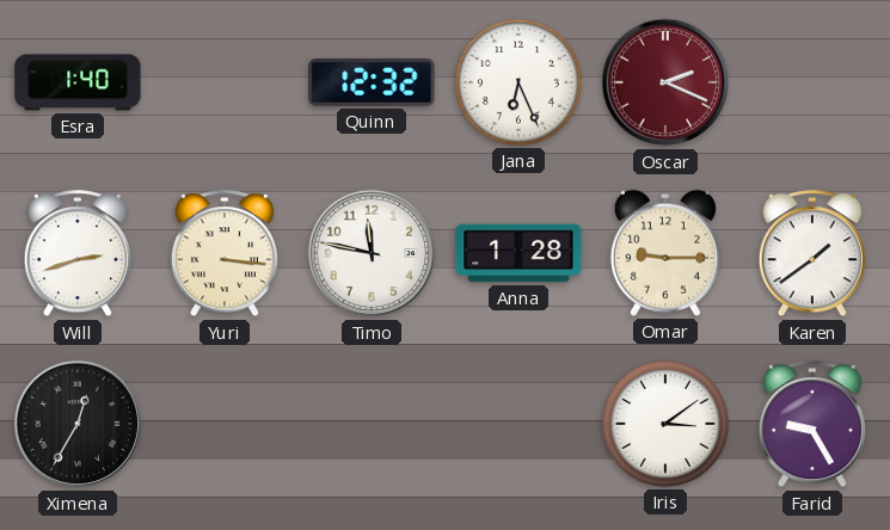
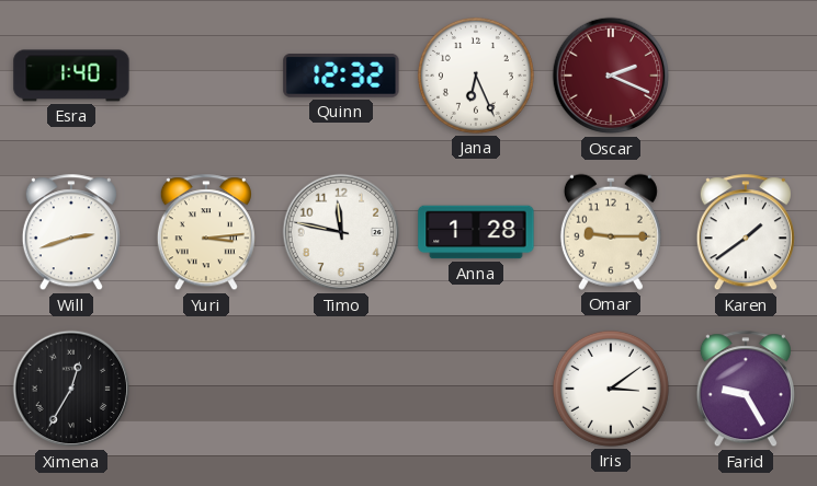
Yuri: 3:16 -> 3:14 (206, 233)
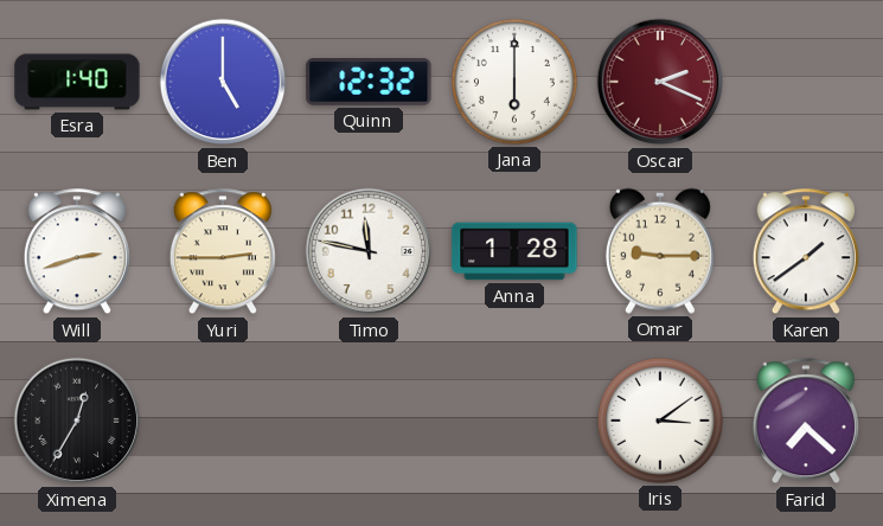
Ben: none -> 5:00 (223, 82)
Jana: 6:26 -> 6:00 (514, 82)
Yuri: 3:14 -> 2:45 (223, 252)
Farid: 9:25 -> 7:22 (806, 422)
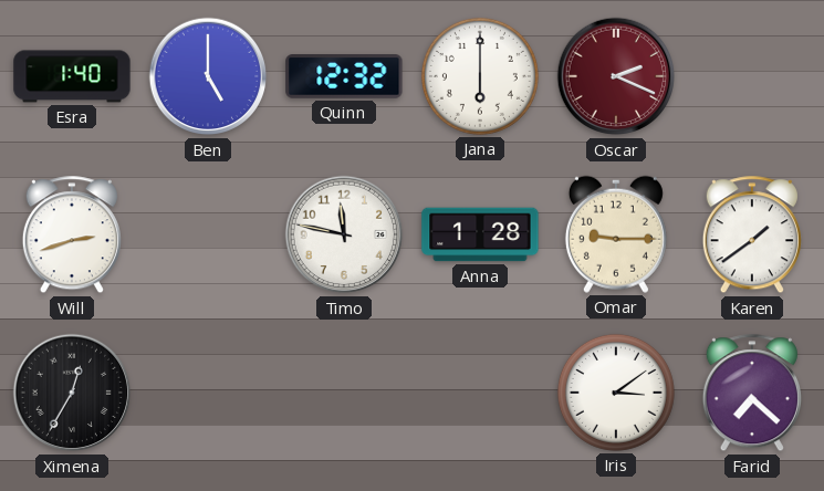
Yuri: 2:45 -> none (223, 252)
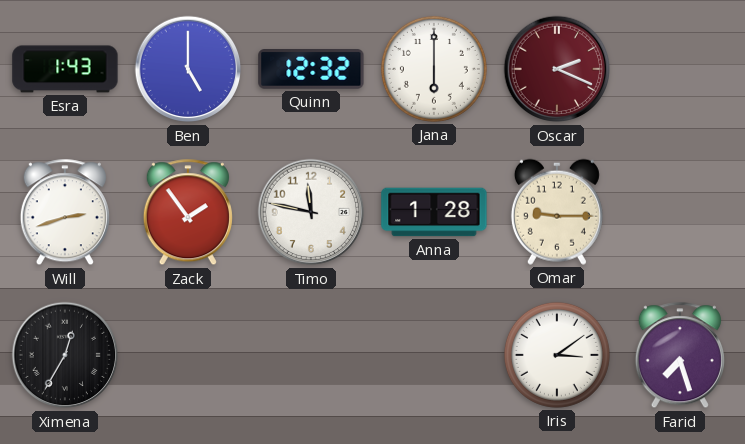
Esra: 1:40 -> 1:43 (65, 69)
Zack: none -> 1:54 (188, 213)
Karen: 1:39 -> none (752, 236)
Farid: 7:22 -> 7:27 (680, 356)
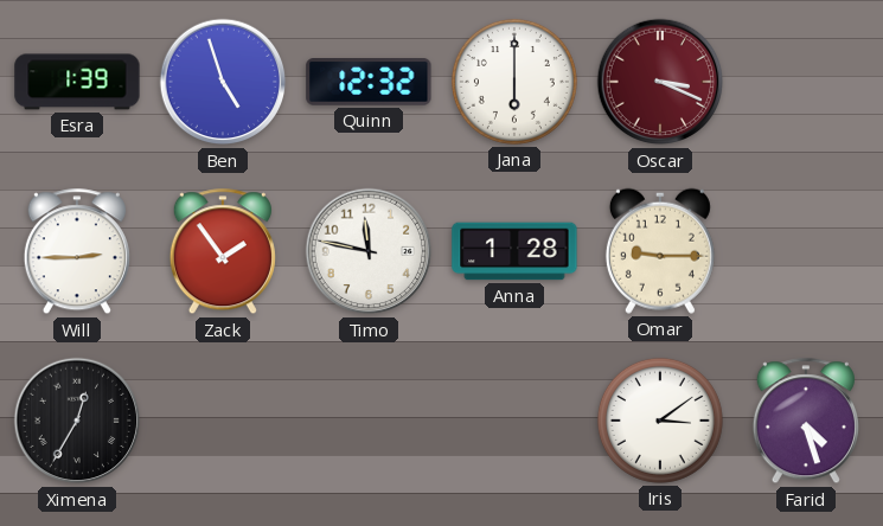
Esra: 1:43 -> 1:39 (77, 82)
Ben: 5:00 -> 4:57 (223, 82)
Oscar: 2:19 -> 3:19 (660, 82)
Will: 2:42 -> 2:45 (77, 252)
Farid: 7:27 -> 4:27 (806, 422)
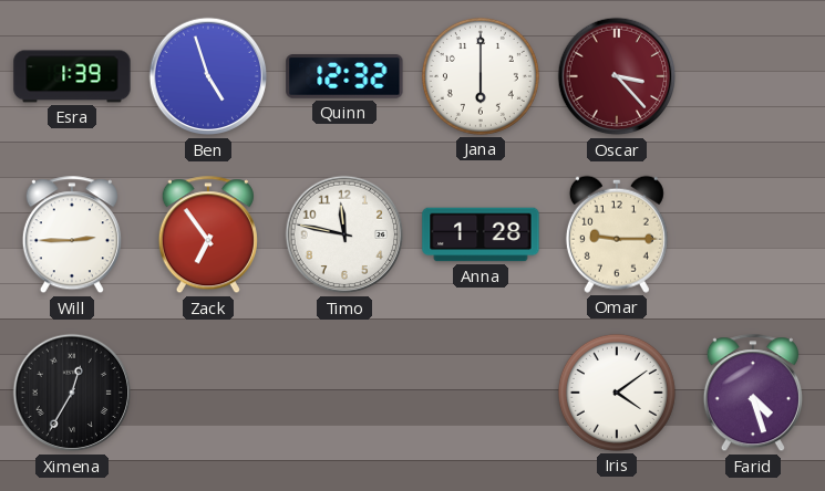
Oscar: 3:19 -> 3:23 (617, 76)
Zack: 1:54 -> 6:54 (208, 236)
Iris: 3:09 -> 4:09 (617, 393)
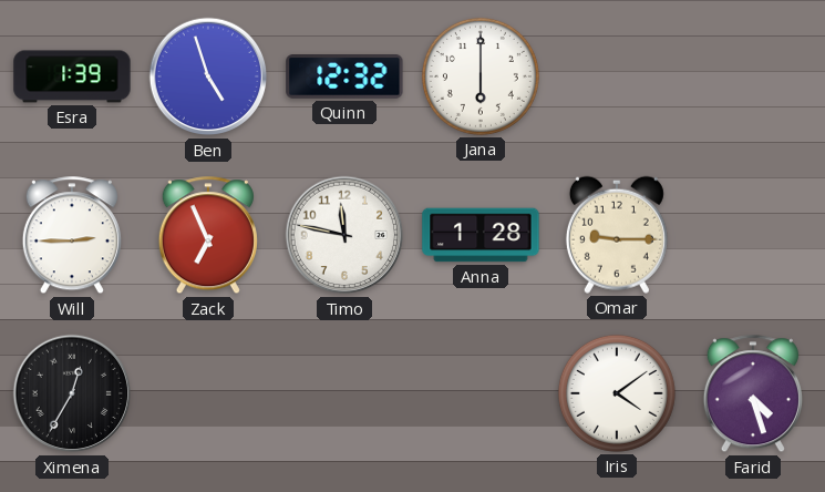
Oscar: 3:23 -> none (617, 76)
Zack: 6:54 -> 6:56 (208, 236)
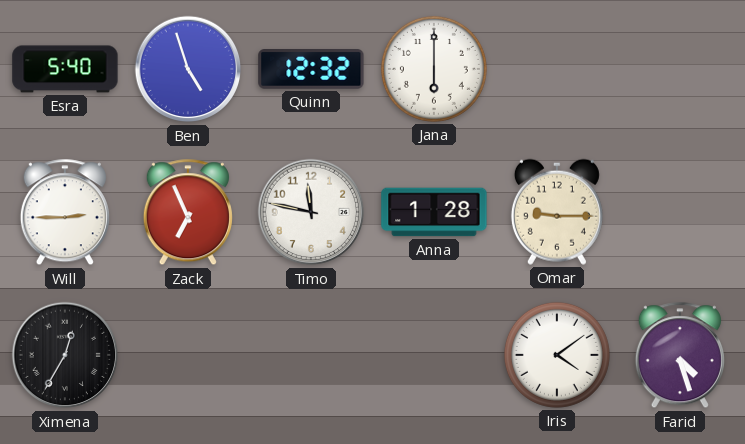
Esra: 1:39 -> 5:40 (65, 69)
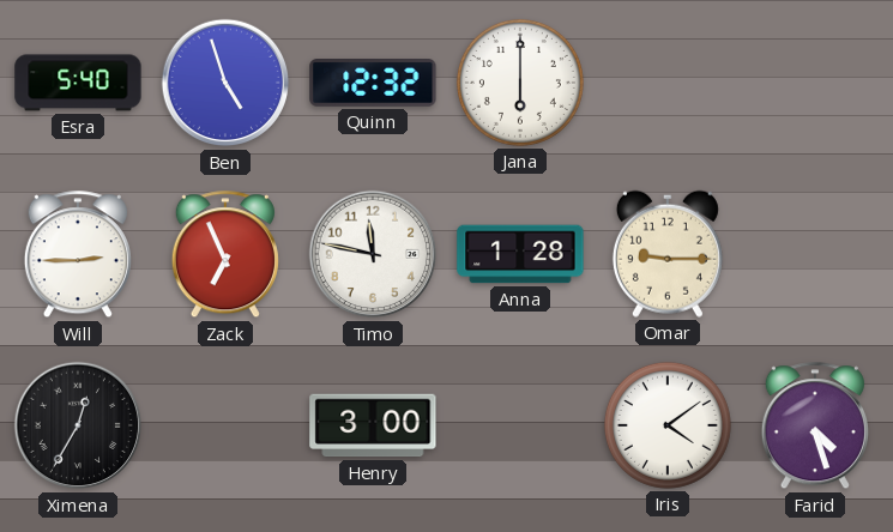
Henry: none -> 3:00 (373, 425)
